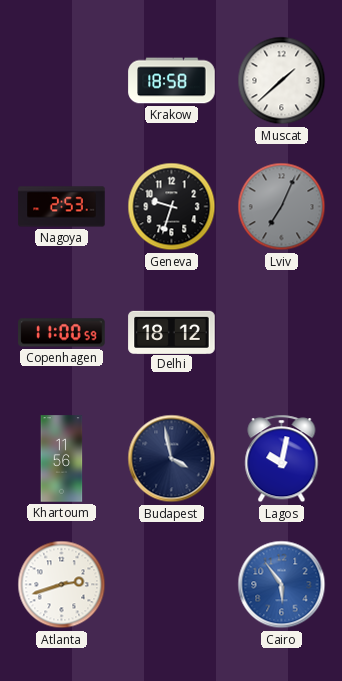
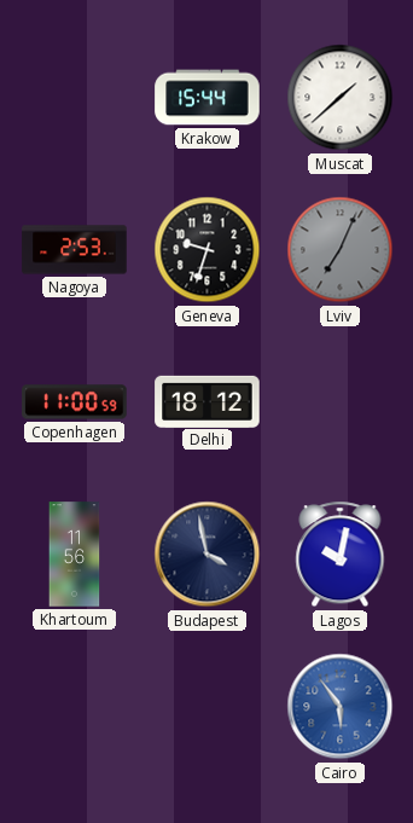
Krakow: 18:58 -> 15:44 (208, 98)
Atlanta: 2:42 -> none (62, 585)
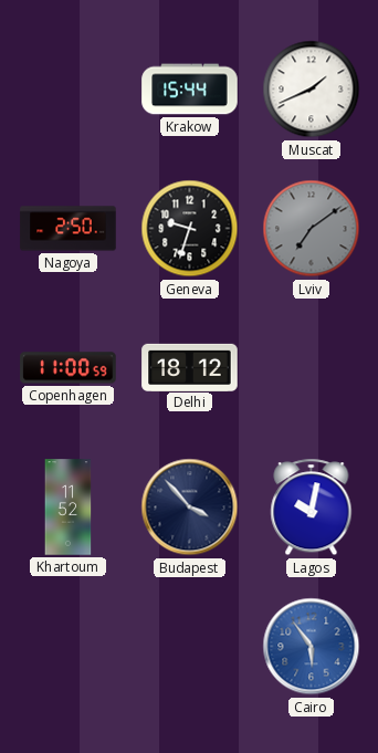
Muscat: 1:38 -> 1:41 (312, 90)
Nagoya: 2:53 -> 2:50 (69, 229)
Lviv: 7:04 -> 7:09 (312, 229)
Khartoum: 11:56 -> 11:52 (69, 508)
Budapest: 3:58 -> 3:53 (190, 508)
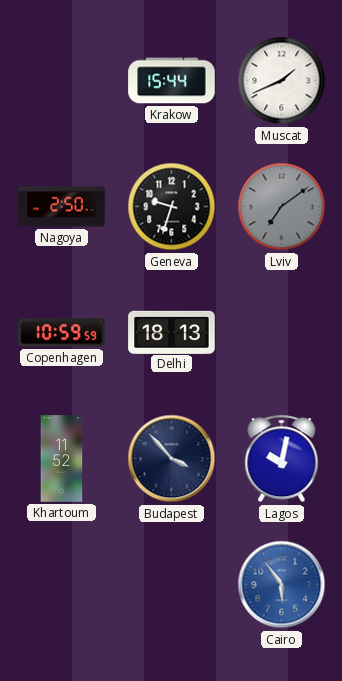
Copenhagen: 11:00 -> 10:59 (62, 333)
Delhi: 18:12 -> 18:13 (172, 332)
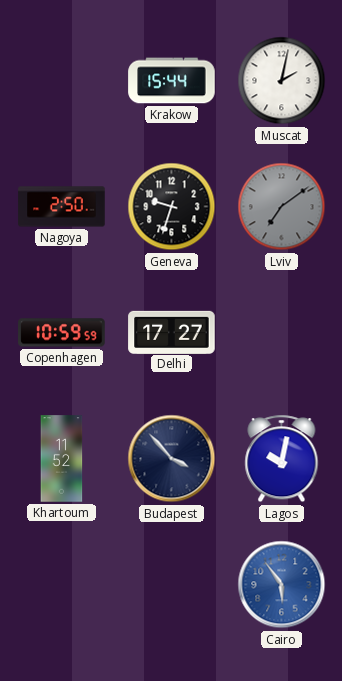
Muscat: 1:41 -> 2:02 (282, 81)
Delhi: 18:13 -> 17:27 (172, 332)
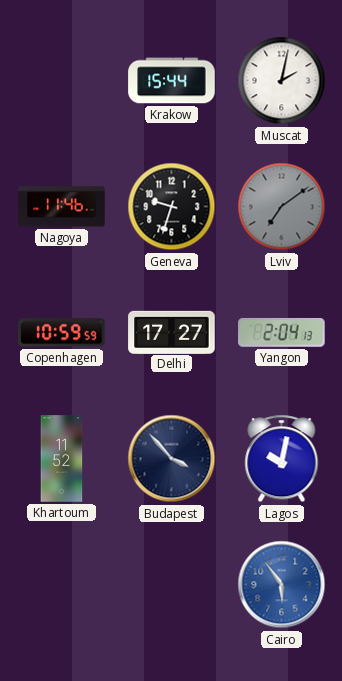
Nagoya: 2:50 -> 11:46 (62, 207)
Yangon: none -> 2:04 (282, 333)
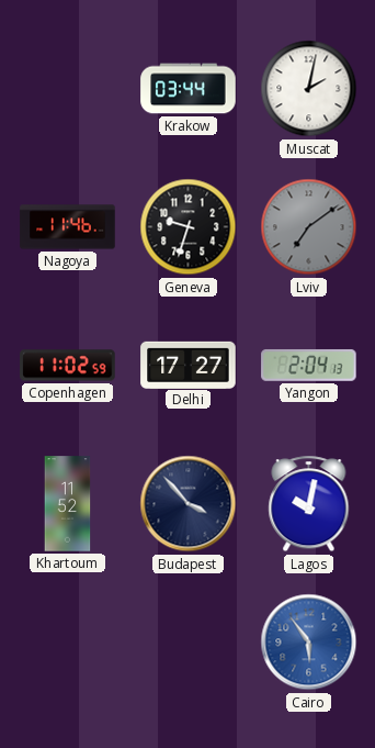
Krakow: 15:44 -> 03:44 (189, 89)
Copenhagen: 10:59 -> 11:02 (68, 366)
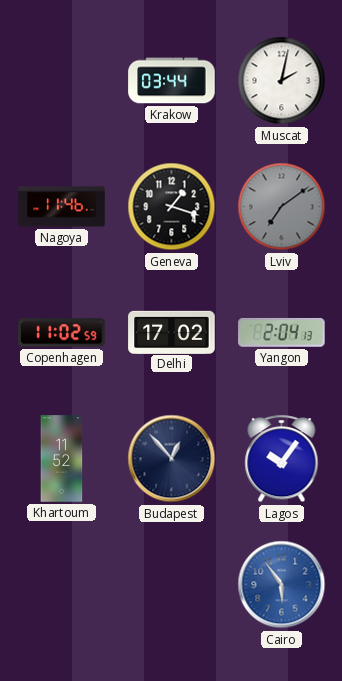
Geneva: 9:33 -> 1:18 (172, 207)
Delhi: 17:27 -> 17:02 (172, 332)
Budapest: 3:53 -> 12:53 (172, 459)
Lagos: 10:02 -> 10:06 (282, 459)
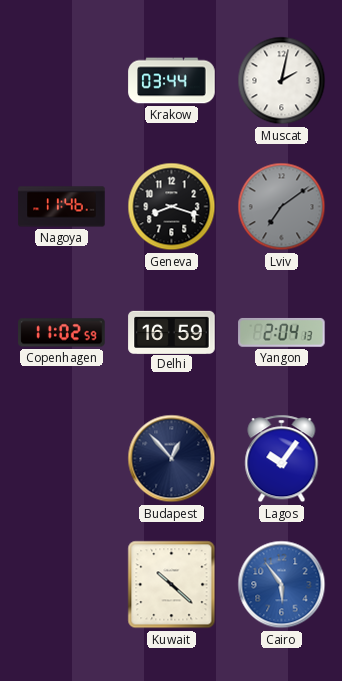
Geneva: 1:18 -> 8:18 (172, 207)
Delhi: 17:02 -> 16:59 (172, 332)
Khartoum: 11:52 -> none (62, 459)
Kuwait: none -> 10:22 (172, 585)
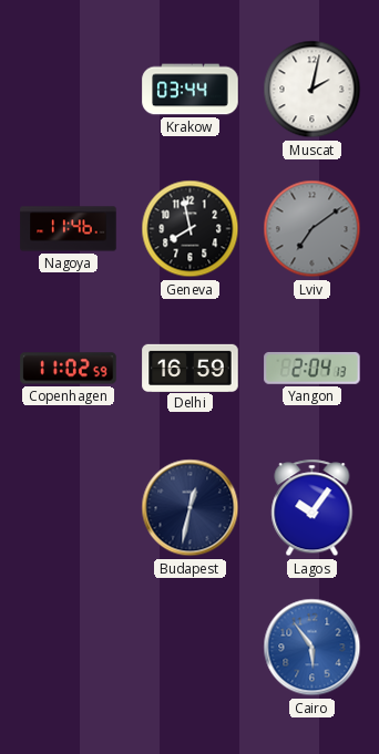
Geneva: 8:18 -> 7:58 (191, 229)
Budapest: 12:53 -> 12:32 (191, 508)
Kuwait: 10:22 -> none (172, 585)
